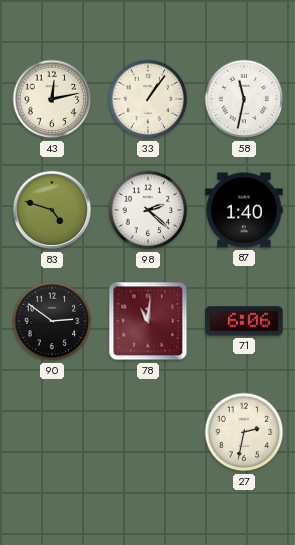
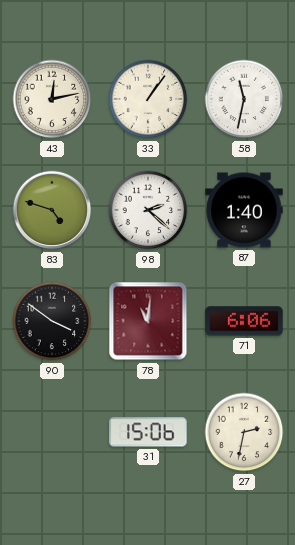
90: 2:51 -> 3:51 (52, 321)
31: none -> 15:06 (148, 432)
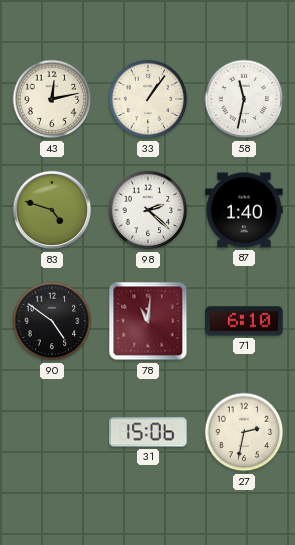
90: 3:51 -> 4:51 (52, 321)
71: 6:06 -> 6:10 (244, 321)
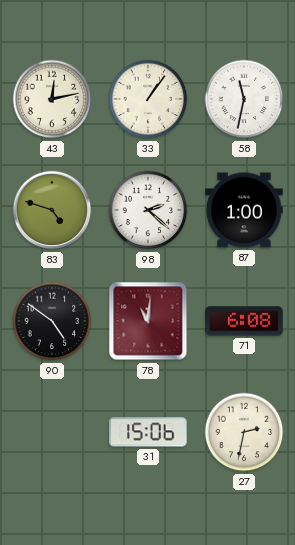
87: 1:40 -> 1:00 (244, 210)
71: 6:10 -> 6:08 (244, 321)
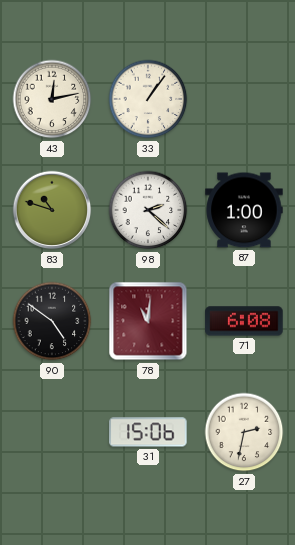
58: 11:32 -> none (244, 99)
83: 4:48 -> 10:48 (52, 210)
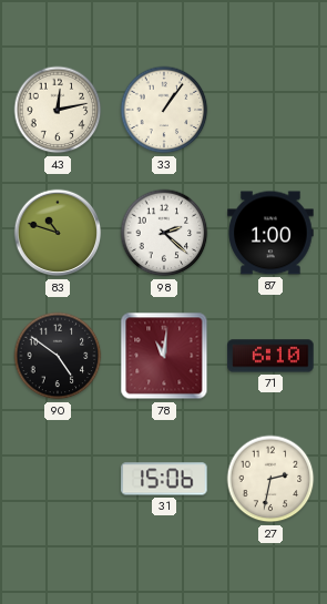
71: 6:08 -> 6:10 (270, 356)
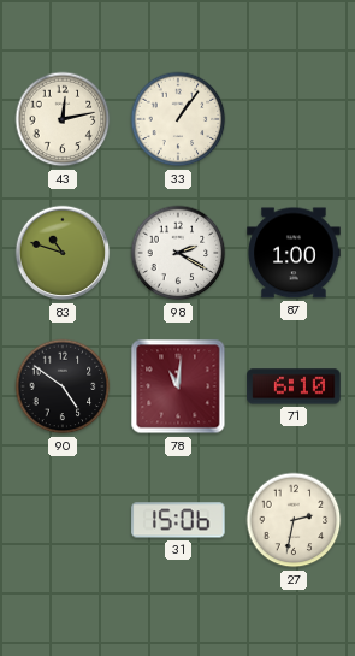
98: 2:22 -> 2:20 (178, 253)
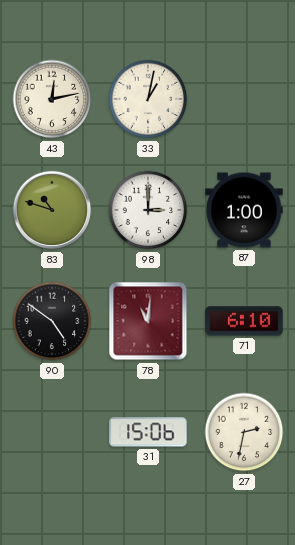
33: 1:06 -> 1:02 (148, 99)
98: 2:20 -> 3:00 (148, 210)
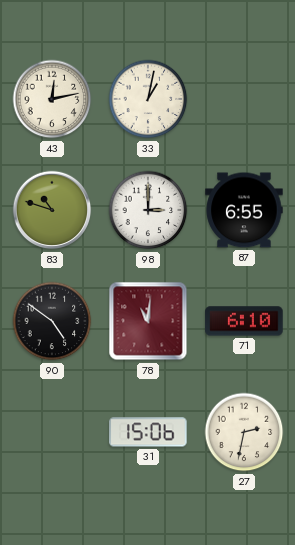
87: 1:00 -> 6:55 (244, 210)
